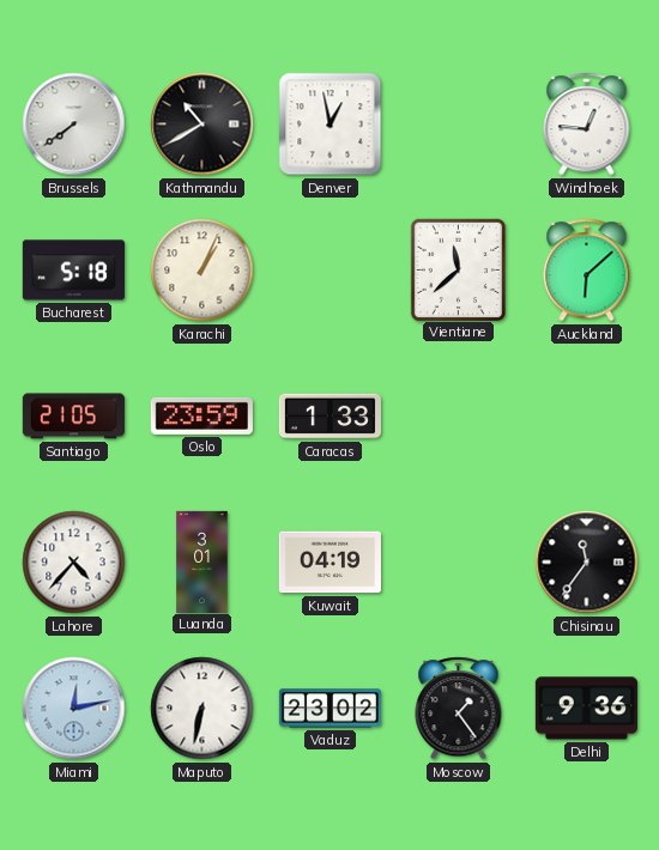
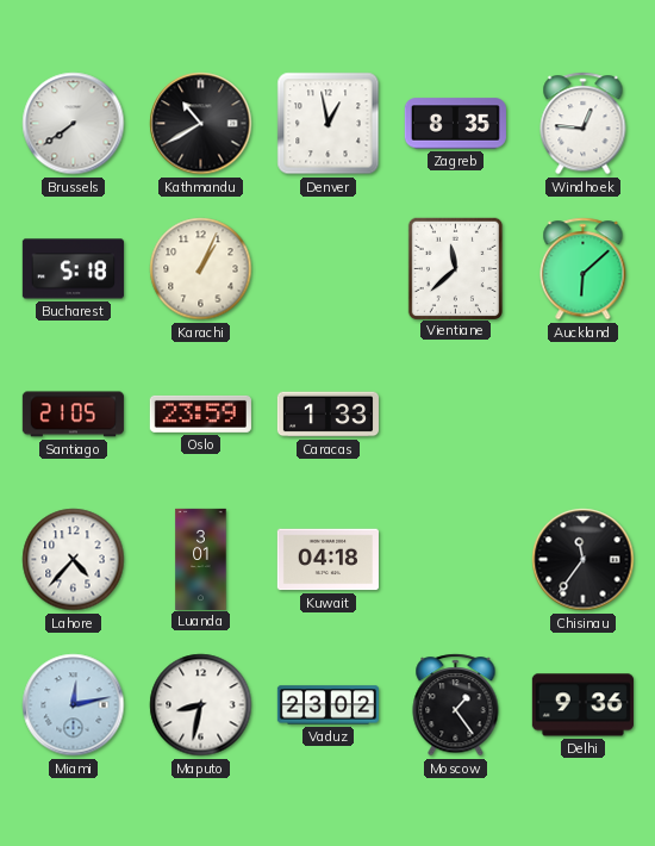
Zagreb: none -> 8:35 (455, 124)
Kuwait: 04:19 -> 04:18 (327, 560)
Maputo: 6:32 -> 8:32 (201, 705)
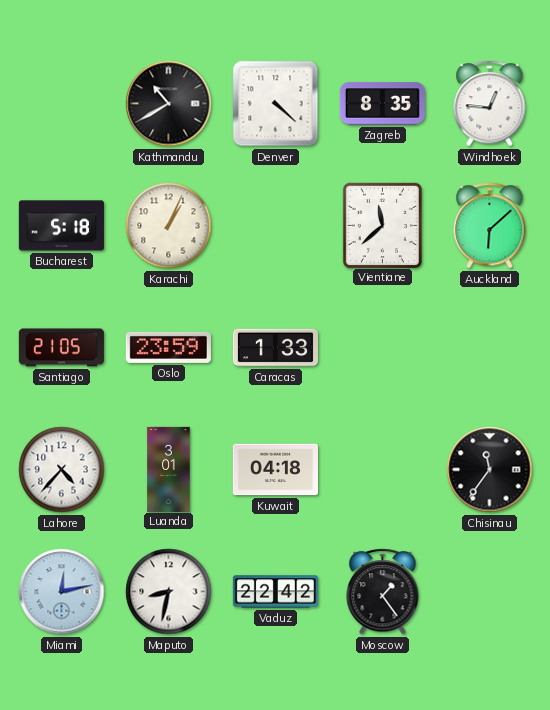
Brussels: 7:39 -> none (74, 124)
Denver: 12:58 -> 4:22 (276, 104)
Vaduz: 23:02 -> 22:42 (275, 592)
Delhi: 9:36 -> none (582, 705)
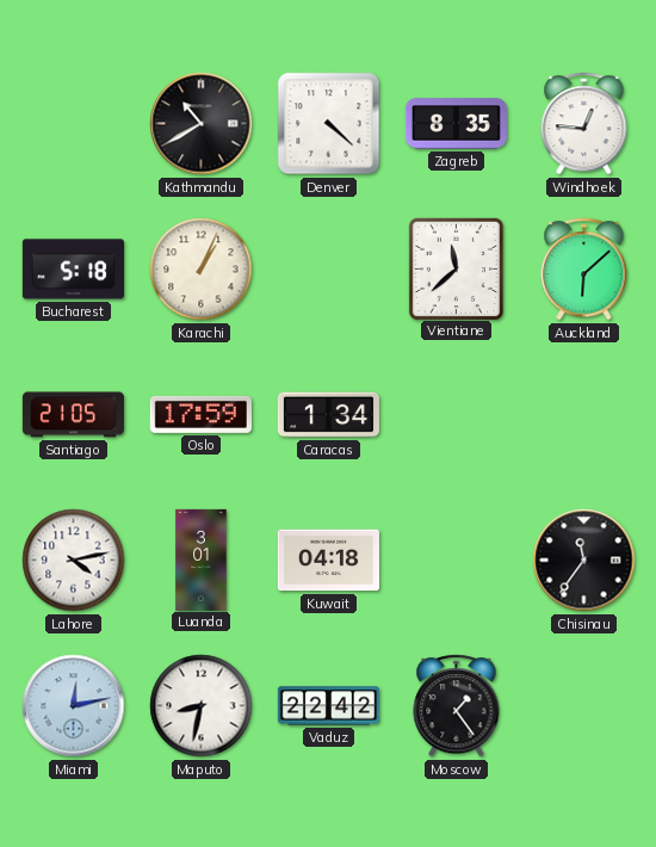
Oslo: 23:59 -> 17:59 (200, 414)
Caracas: 1:33 -> 1:34 (328, 415)
Lahore: 4:37 -> 4:13 (74, 561)
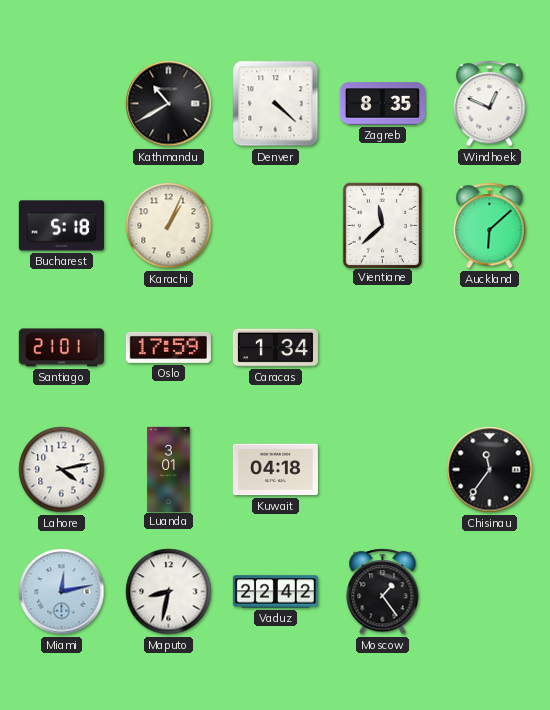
Windhoek: 12:46 -> 12:49 (490, 104)
Santiago: 21:05 -> 21:01 (61, 348)
